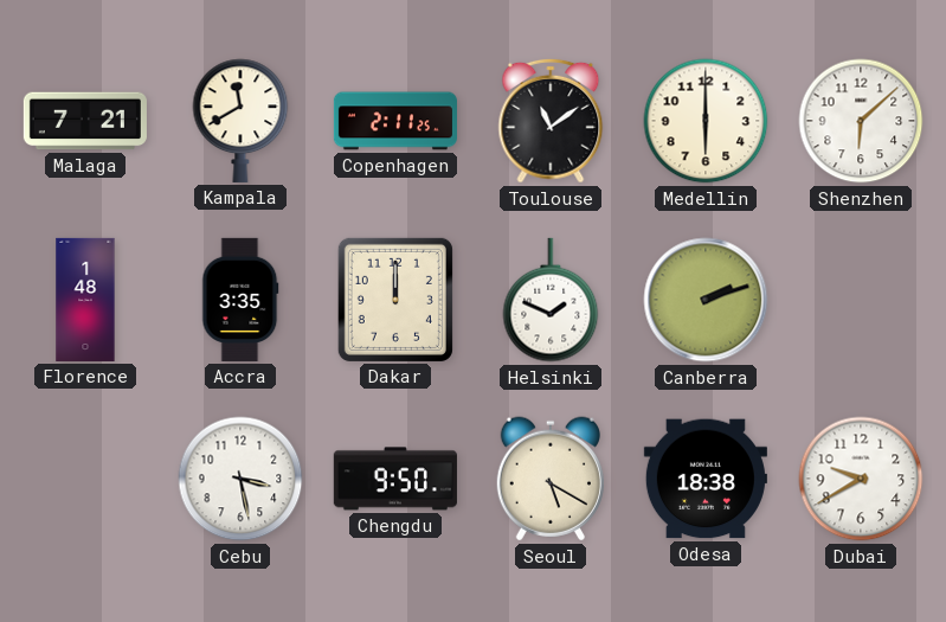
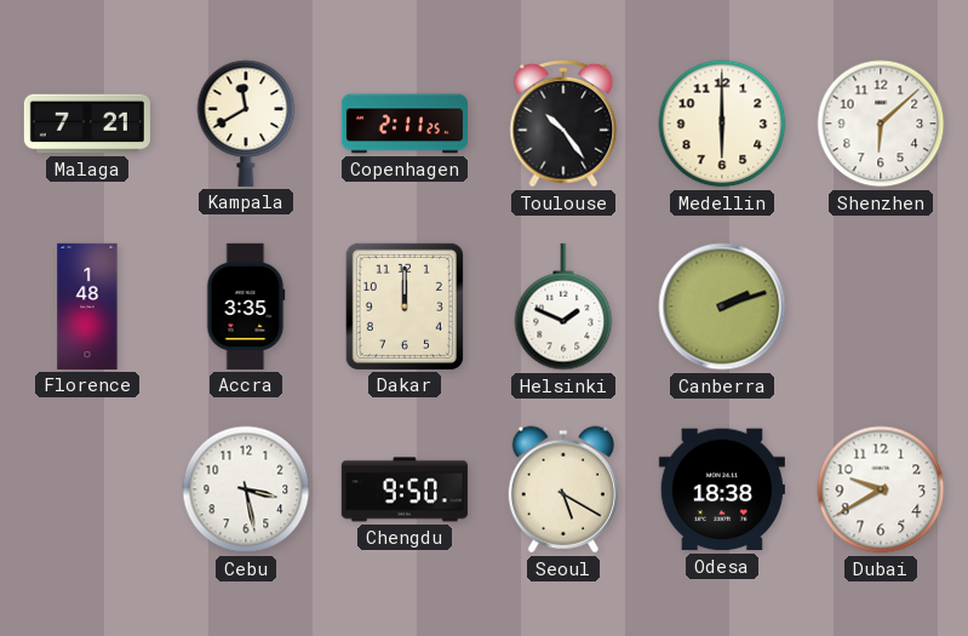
Toulouse: 11:09 -> 10:24 (563, 124)
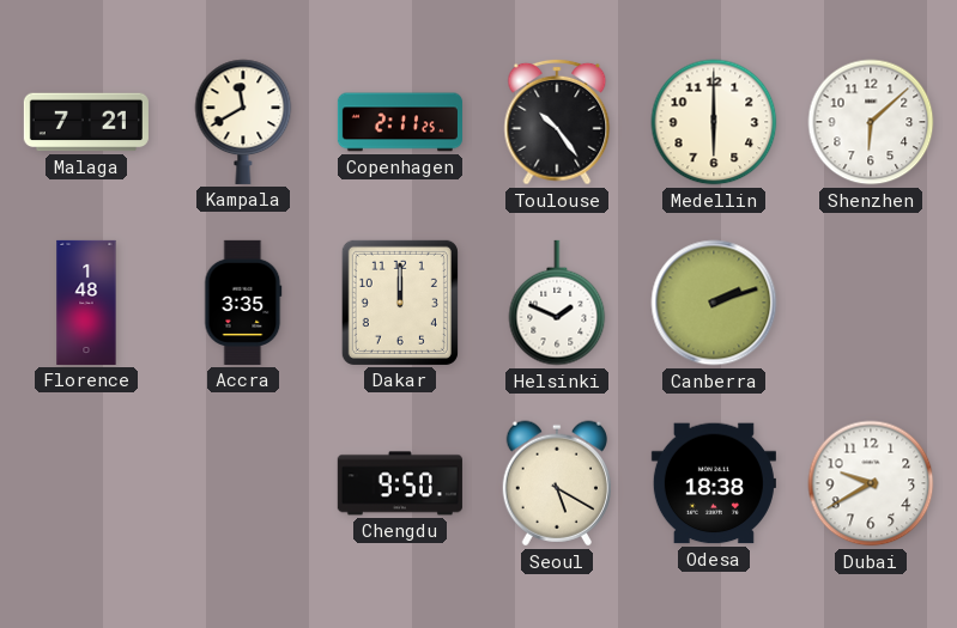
Cebu: 3:28 -> none (246, 489)
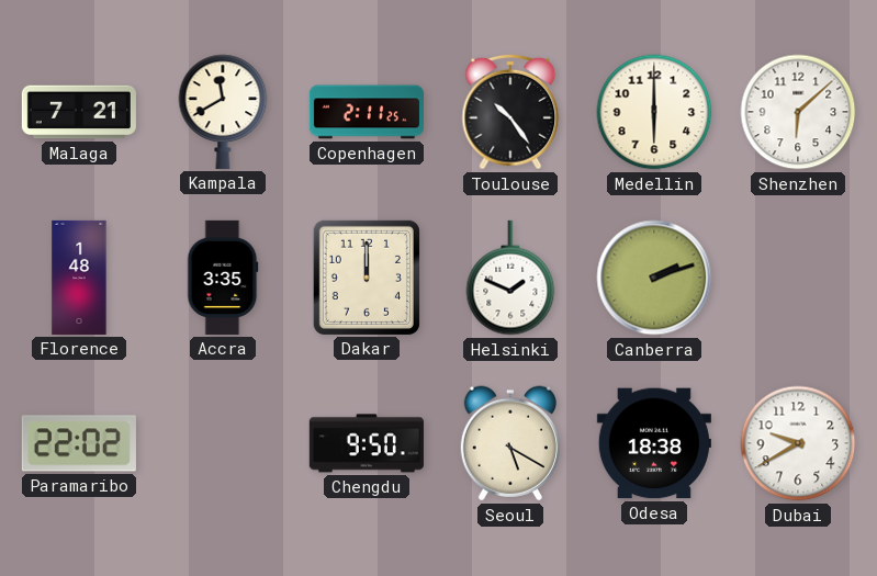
Paramaribo: none -> 22:02 (79, 443)
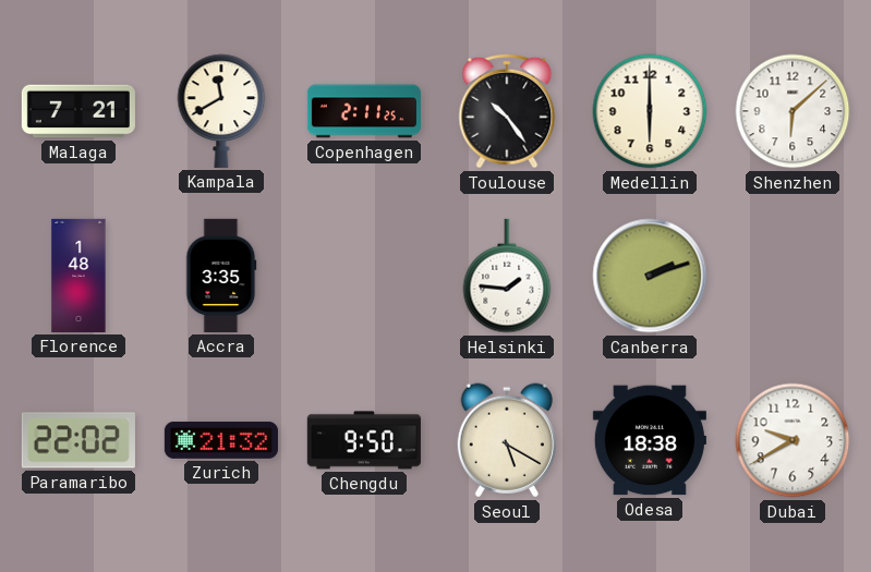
Dakar: 12:00 -> none (367, 278)
Helsinki: 1:49 -> 1:46 (507, 276)
Zurich: none -> 21:32 (221, 440)
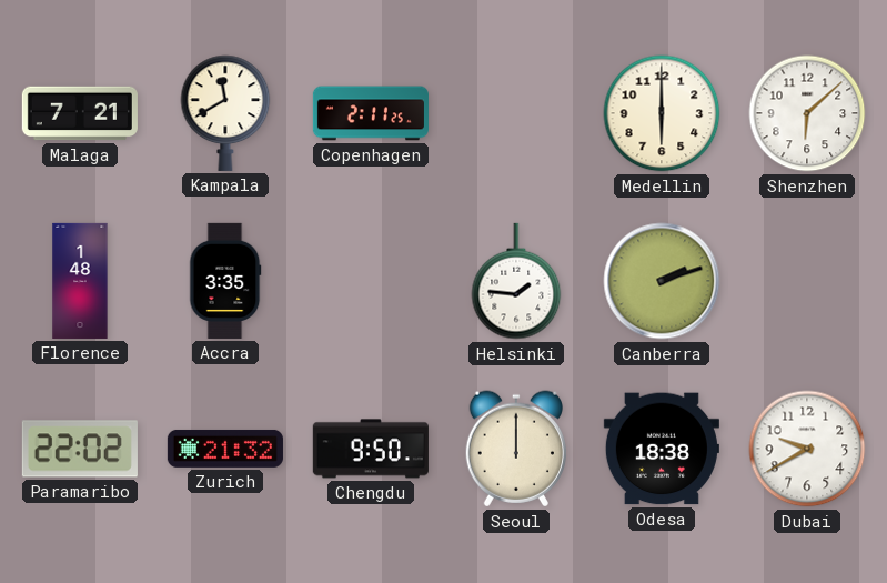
Toulouse: 10:24 -> none (507, 111)
Seoul: 5:20 -> 12:00 (516, 449)
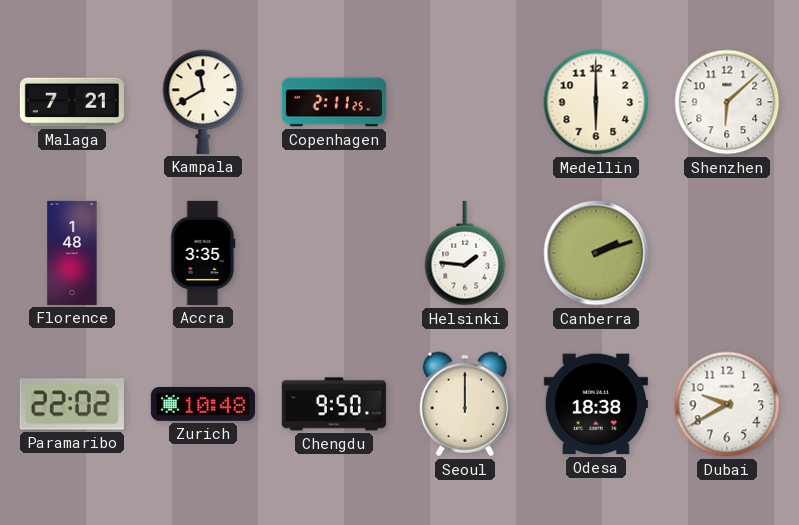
Zurich: 21:32 -> 10:48 (203, 404)
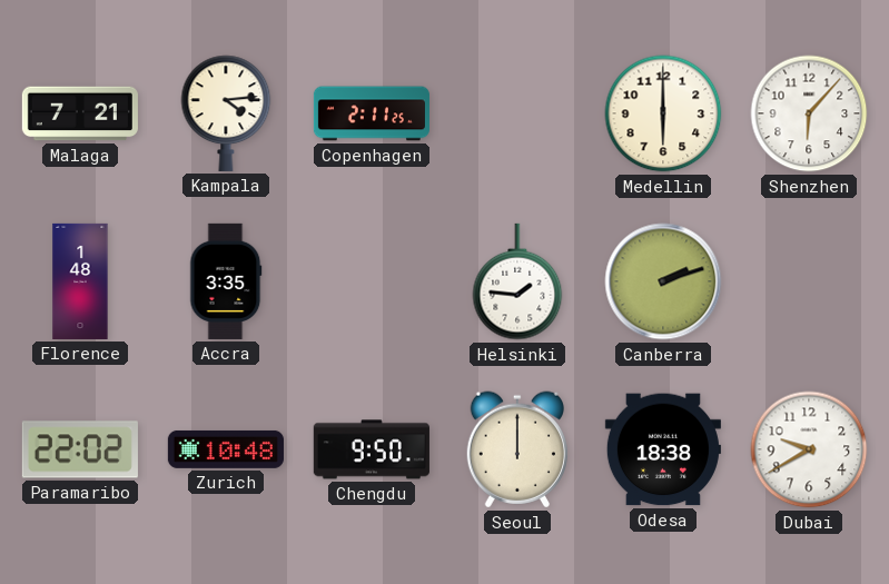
Kampala: 11:40 -> 4:14 (226, 113)
Shenzhen: 6:08 -> 6:07 (809, 113)
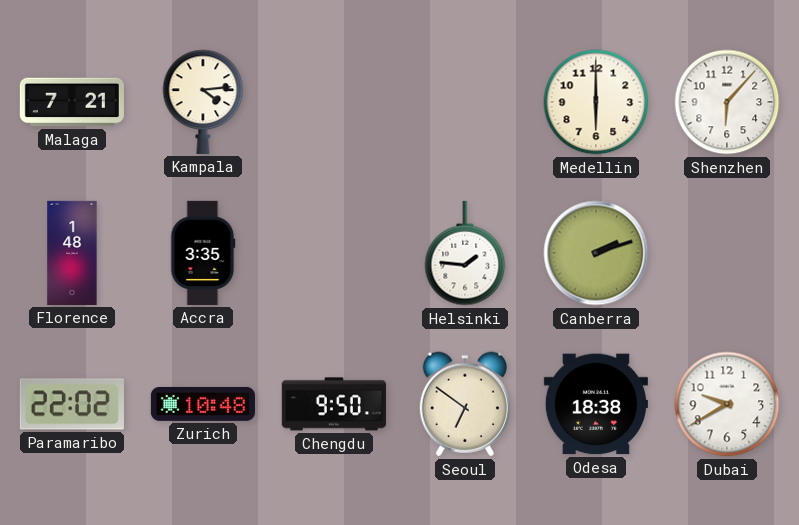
Copenhagen: 2:11 -> none (372, 113)
Seoul: 12:00 -> 6:51 (465, 404)
